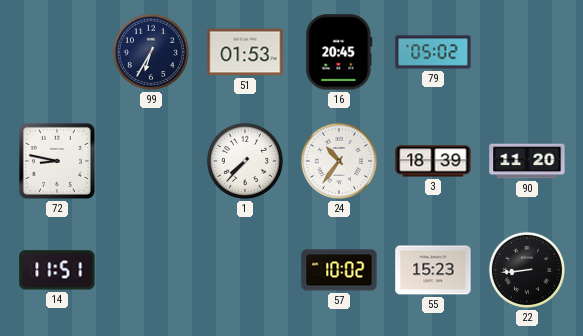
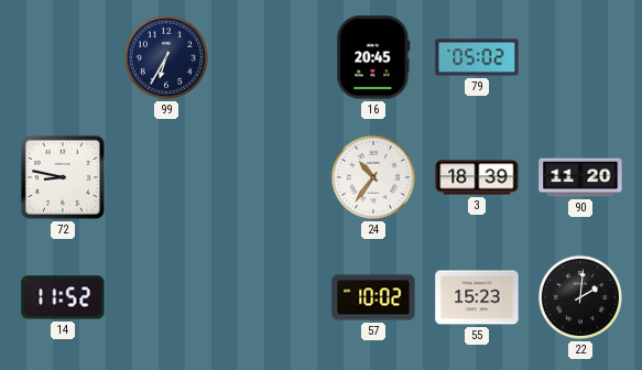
51: 01:53 -> none (245, 52)
1: 7:37 -> none (245, 161)
14: 11:51 -> 11:52 (63, 297)
22: 8:44 -> 2:01 (580, 297)
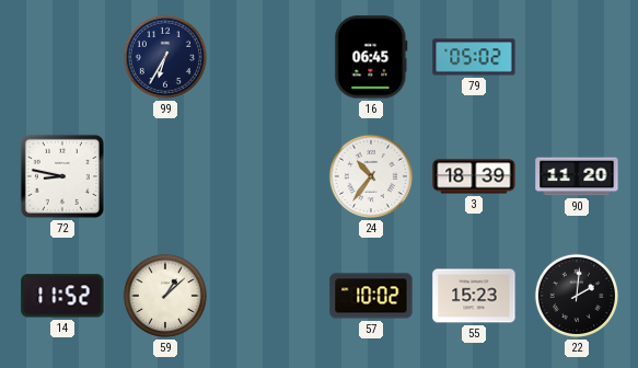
16: 20:45 -> 06:45 (371, 57)
59: none -> 1:08 (165, 296)
